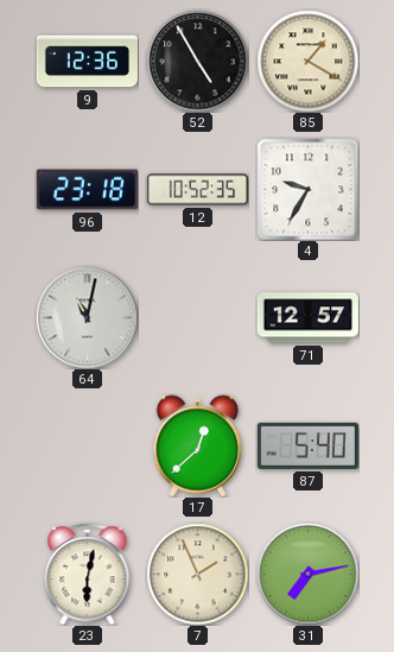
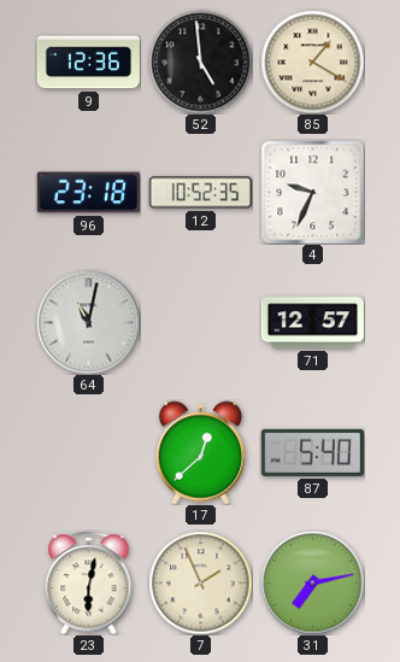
52: 4:55 -> 4:59 (200, 61)
4: 9:35 -> 9:34 (312, 192)
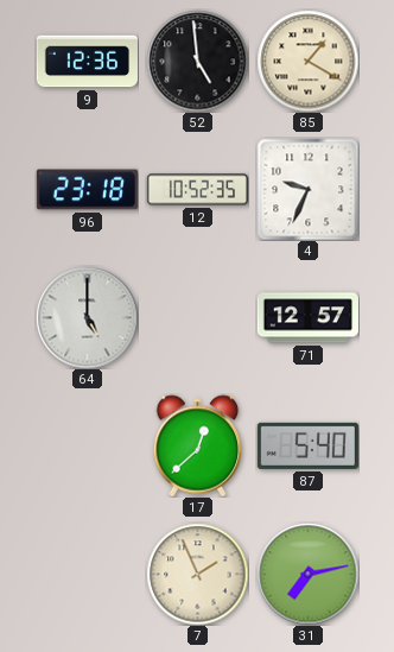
64: 11:02 -> 5:00 (87, 317)
23: 6:02 -> none (89, 582)
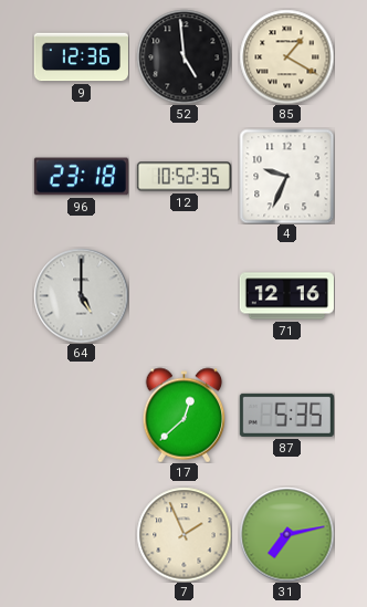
71: 12:57 -> 12:16 (286, 296)
87: 5:40 -> 5:35 (286, 415)
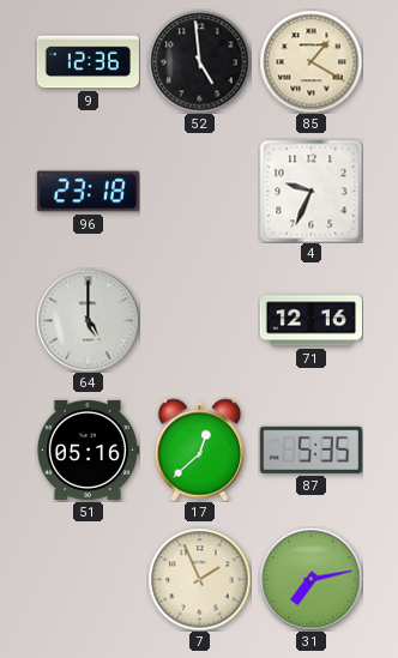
12: 10:52 -> none (183, 177)
51: none -> 05:16 (88, 449)
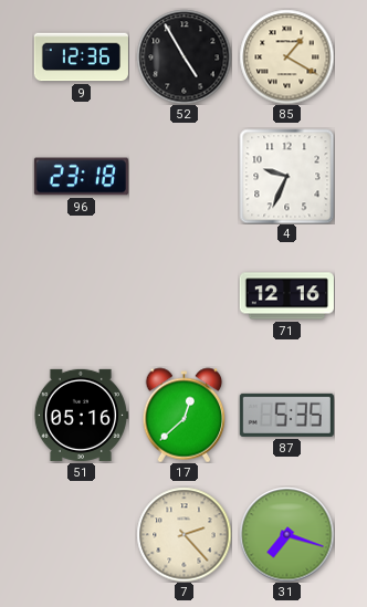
52: 4:59 -> 4:55 (183, 56)
64: 5:00 -> none (88, 320)
7: 1:56 -> 2:23 (183, 534)
31: 7:13 -> 7:18 (286, 534)
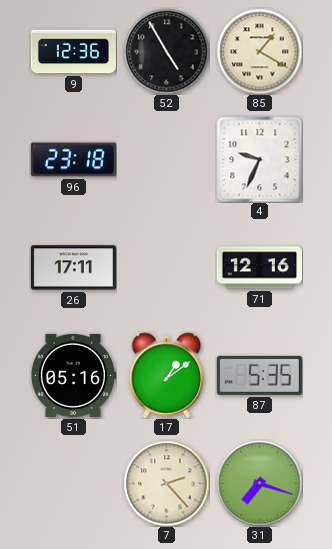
26: none -> 17:11 (73, 268)
17: 12:38 -> 1:09 (167, 375)
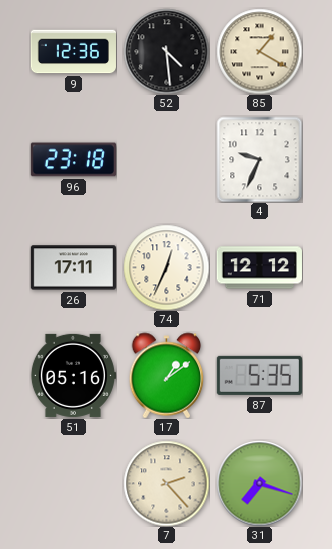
52: 4:55 -> 4:29 (166, 51)
74: none -> 12:34 (166, 267)
71: 12:16 -> 12:12 (259, 268)
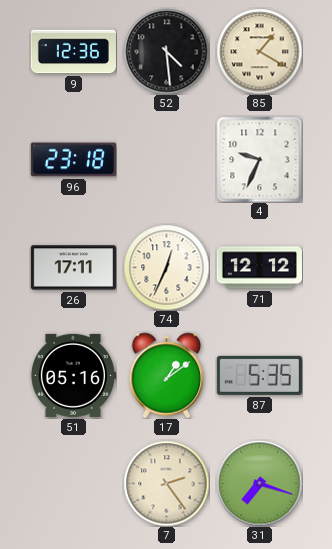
7: 2:23 -> 2:24 (166, 483)
